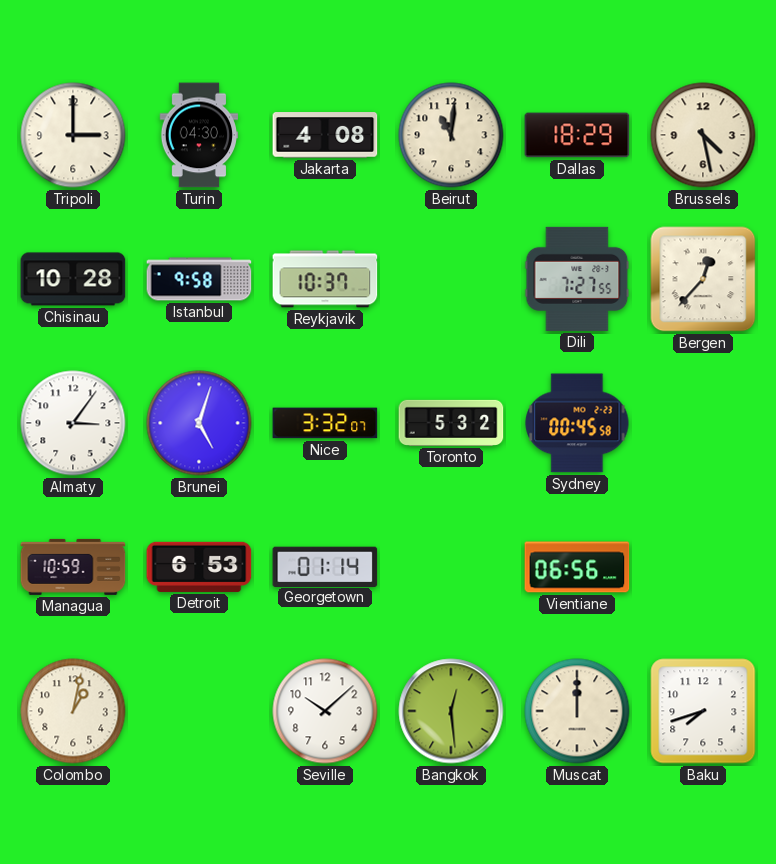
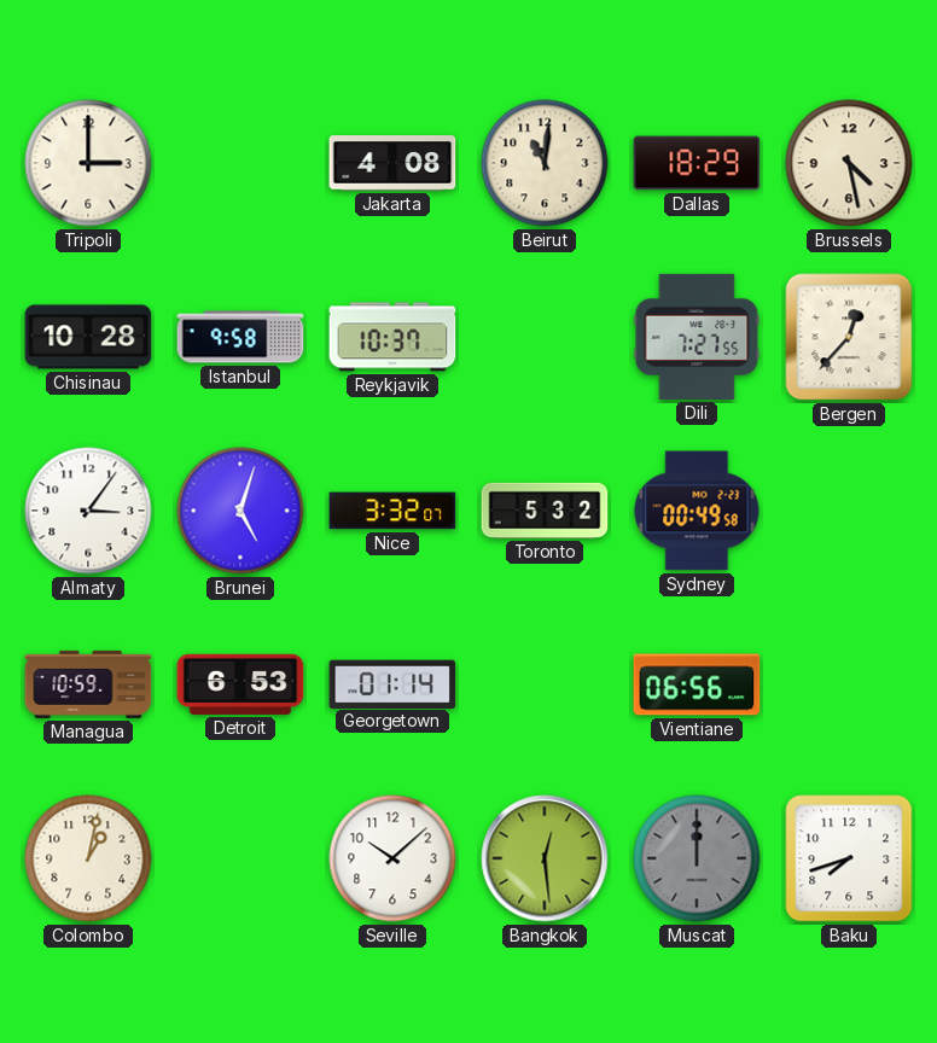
Turin: 04:30 -> none (199, 135)
Sydney: 00:45 -> 00:49 (697, 511)
Muscat dial: cream -> grey (697, 858)
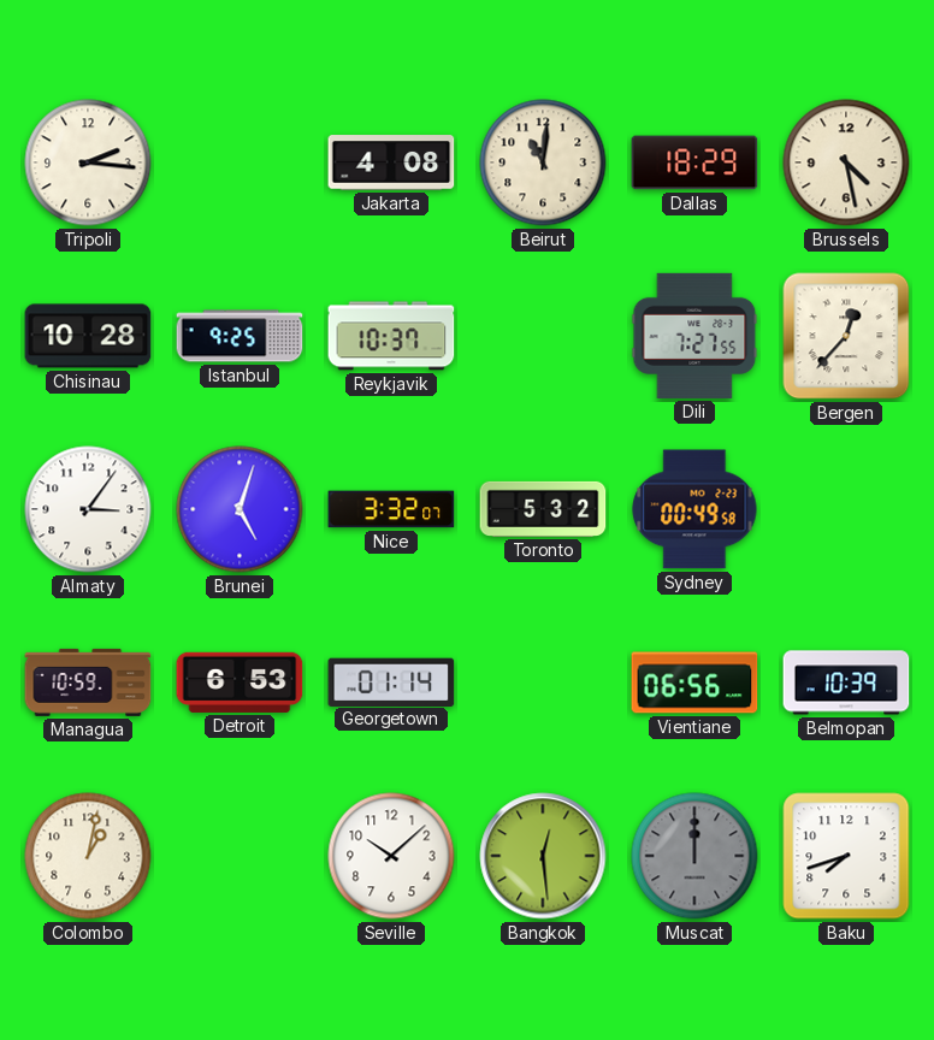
Tripoli: 3:00 -> 2:16 (88, 162)
Istanbul: 9:58 -> 9:25 (240, 336)
Belmopan: none -> 10:39 (846, 682)
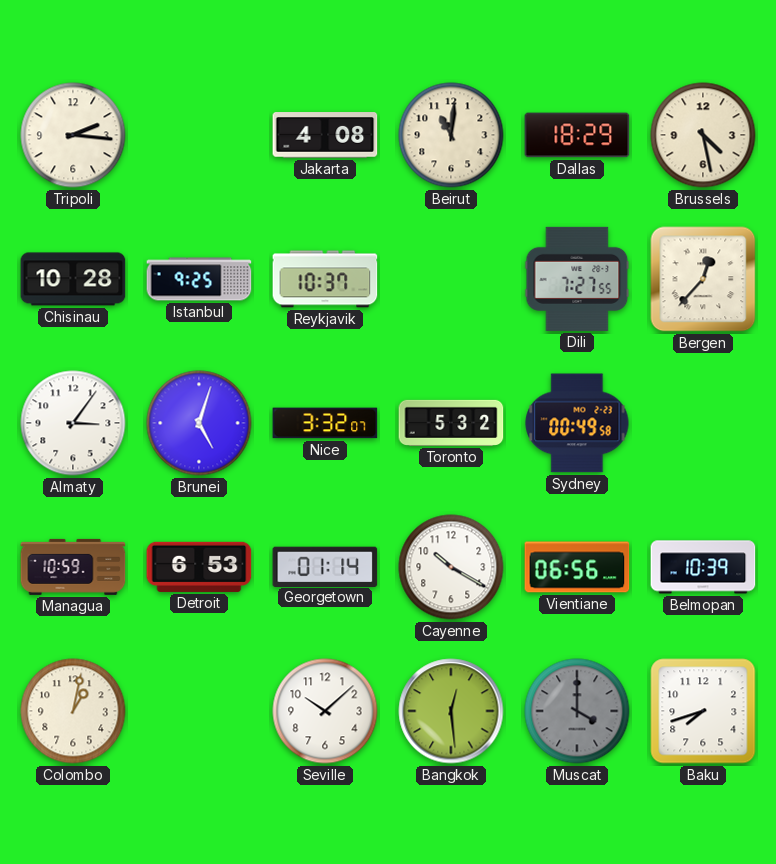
Cayenne: none -> 10:20 (451, 567)
Muscat: 12:00 -> 4:00 (577, 711)
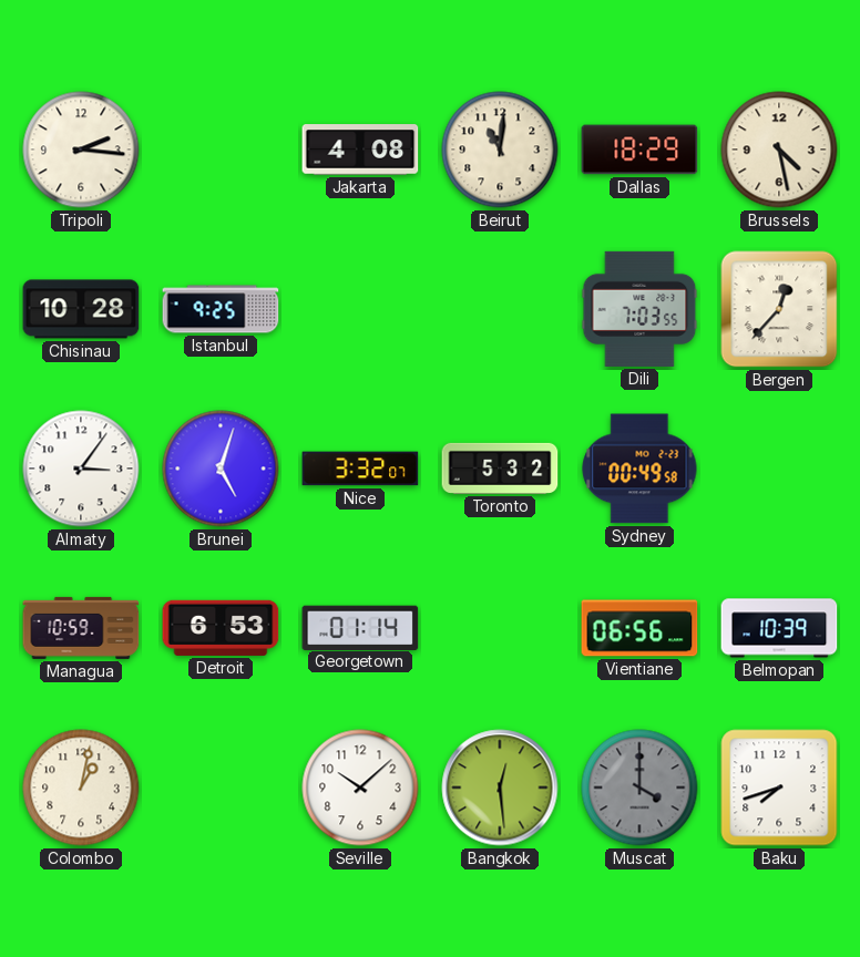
Reykjavik: 10:37 -> none (325, 279)
Dili: 7:27 -> 7:03 (639, 309)
Cayenne: 10:20 -> none (451, 567)
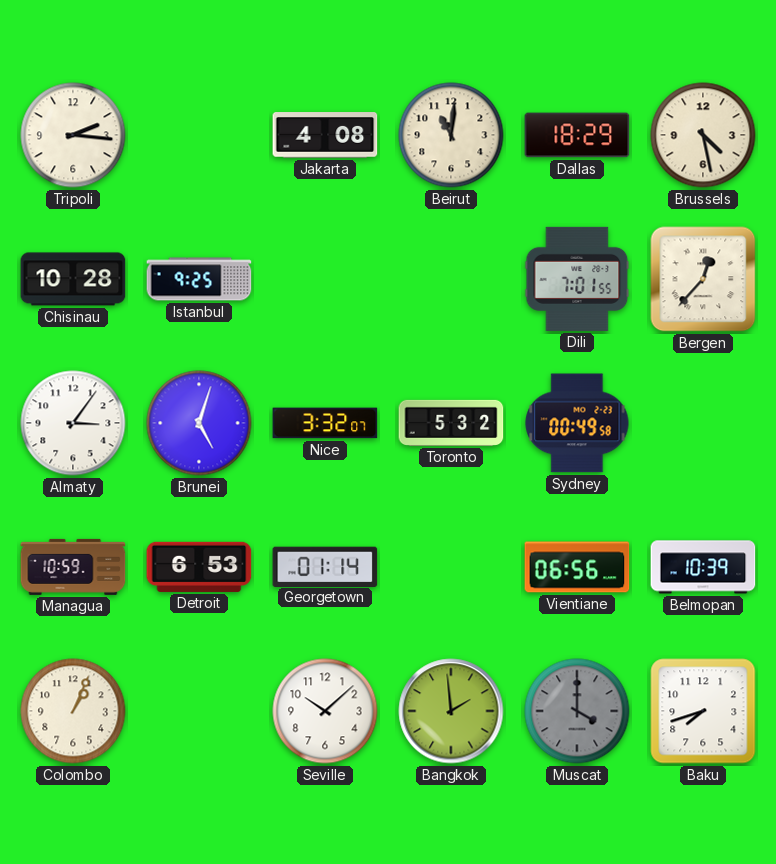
Dili: 7:03 -> 7:01 (577, 279)
Colombo: 1:02 -> 1:04 (73, 711)
Bangkok: 12:29 -> 1:59 (451, 711)
